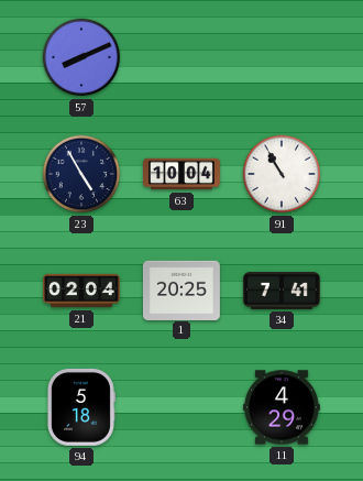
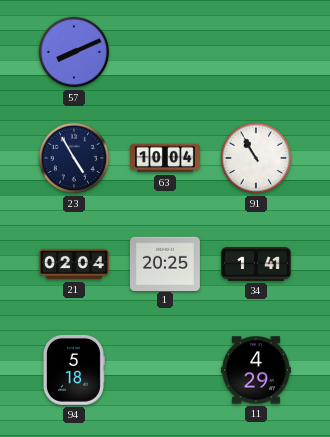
34: 7:41 -> 1:41 (256, 264)
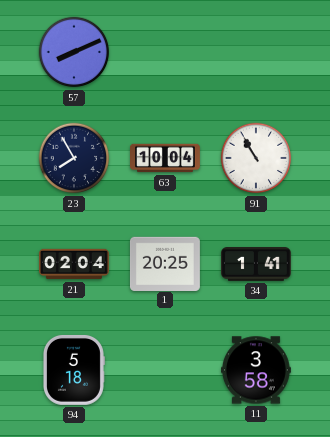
23: 4:55 -> 7:55 (74, 158)
11: 4:29 -> 3:58 (256, 370)
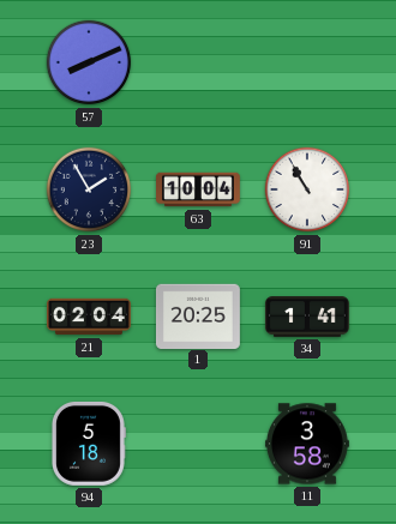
23: 7:55 -> 1:55 (89, 189)
